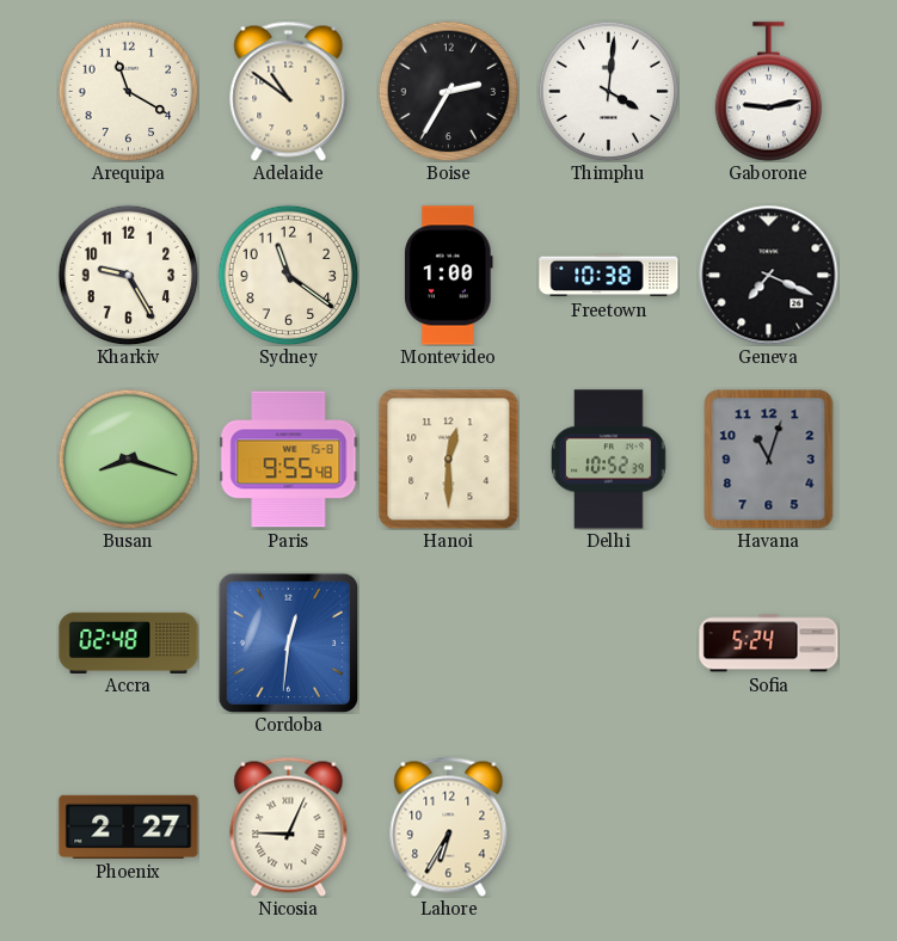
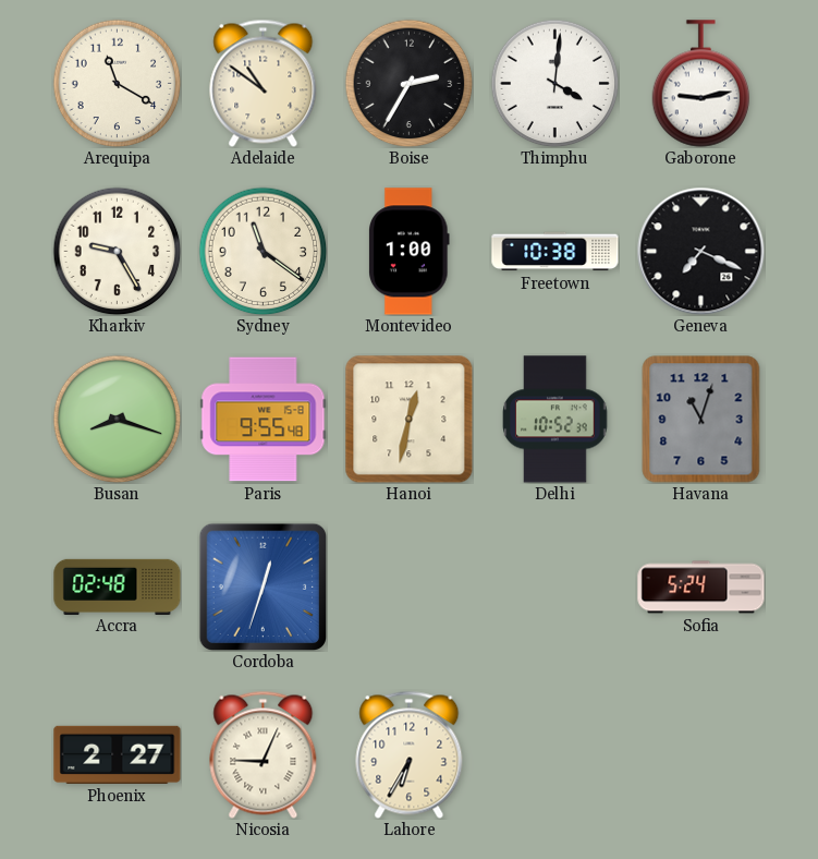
Hanoi: 12:30 -> 12:32 (408, 419)
Cordoba: 12:31 -> 12:33 (263, 586)
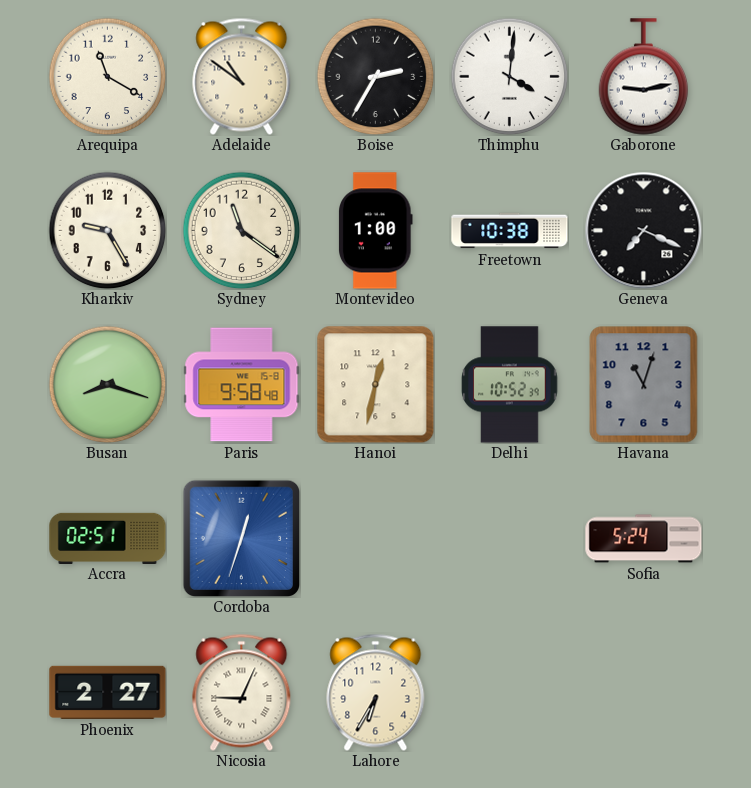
Paris: 9:55 -> 9:58 (242, 385)
Accra: 02:48 -> 02:51 (108, 538)
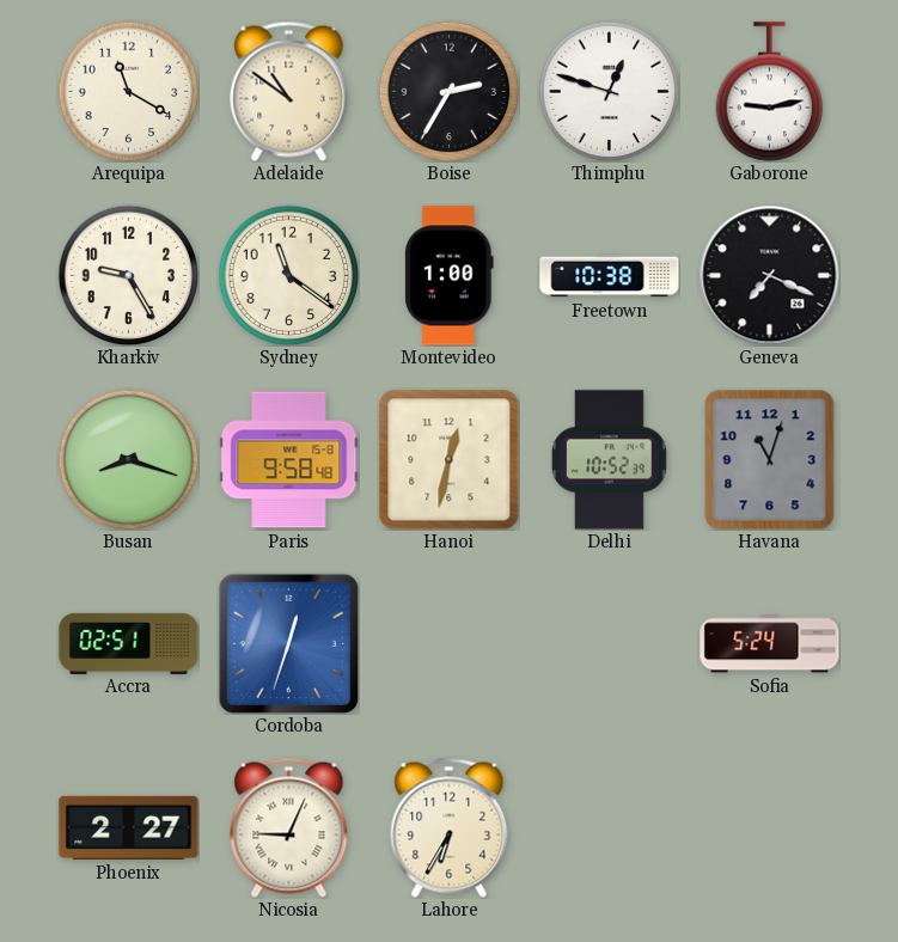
Thimphu: 4:01 -> 12:48 (609, 91)
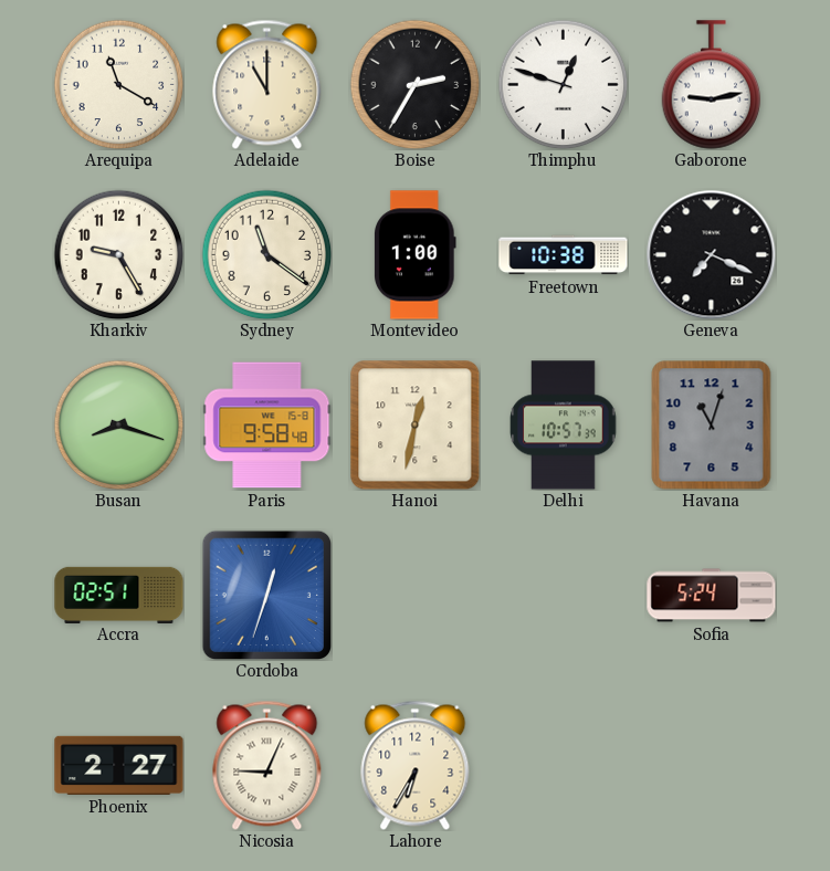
Adelaide: 10:51 -> 11:00 (267, 84)
Delhi: 10:52 -> 10:57 (564, 426)
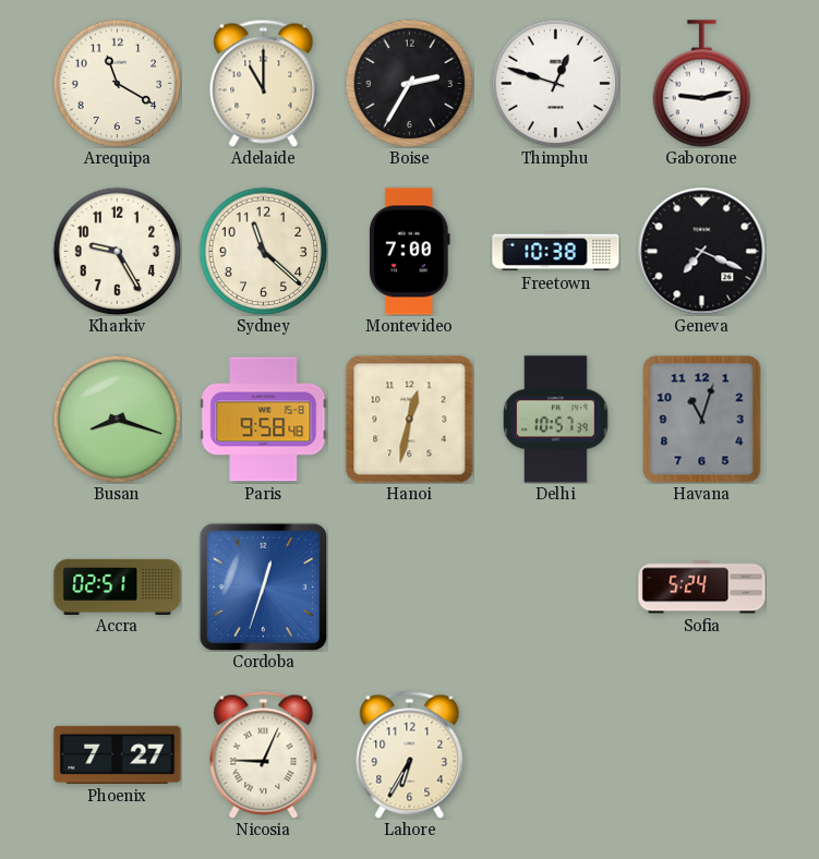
Sydney: 11:21 -> 11:22 (263, 251)
Montevideo: 1:00 -> 7:00 (410, 252)
Phoenix: 2:27 -> 7:27 (118, 754)
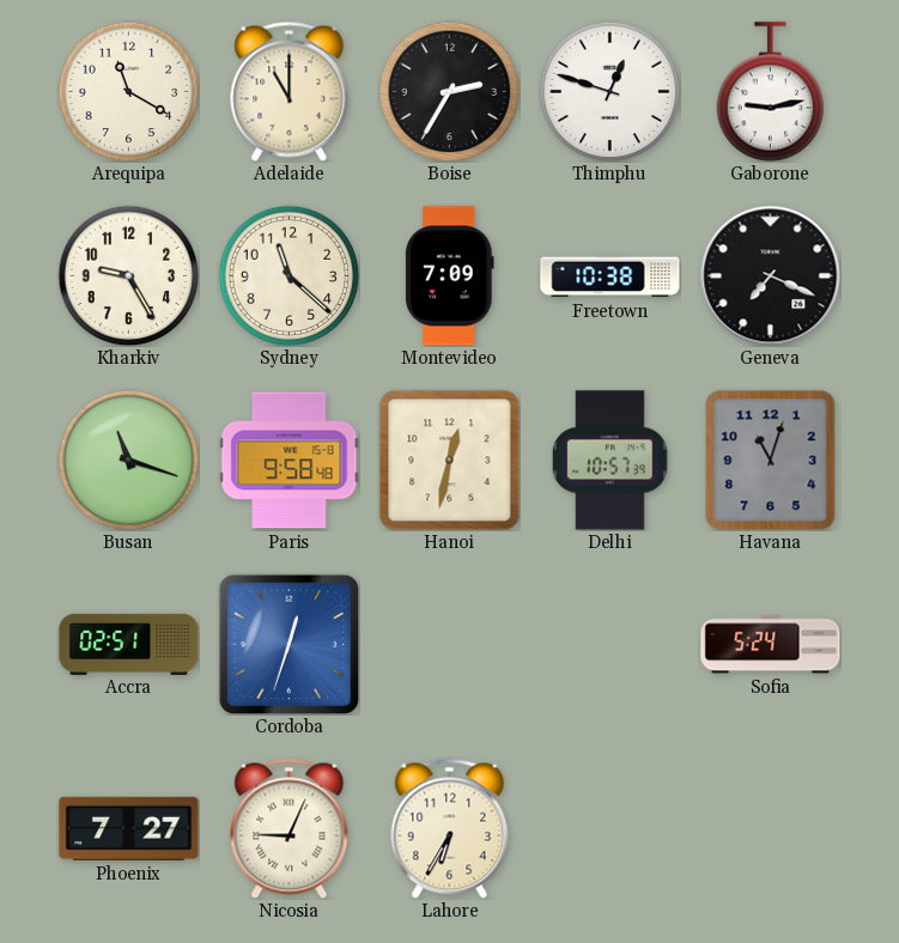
Montevideo: 7:00 -> 7:09 (450, 276)
Busan: 8:18 -> 11:18 (128, 460)
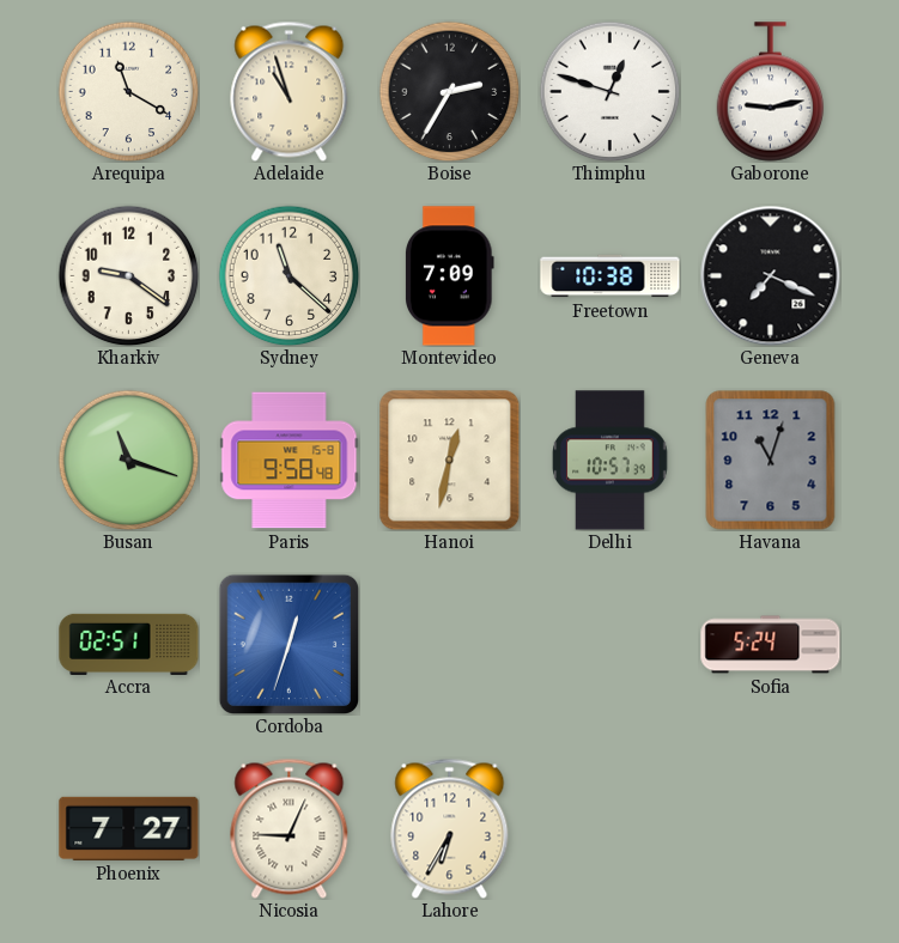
Adelaide: 11:00 -> 10:57 (290, 91)
Kharkiv: 9:25 -> 9:21 (128, 275)
